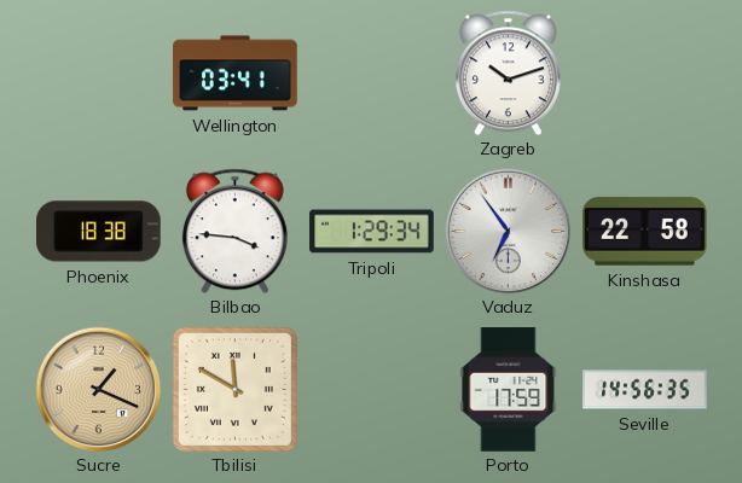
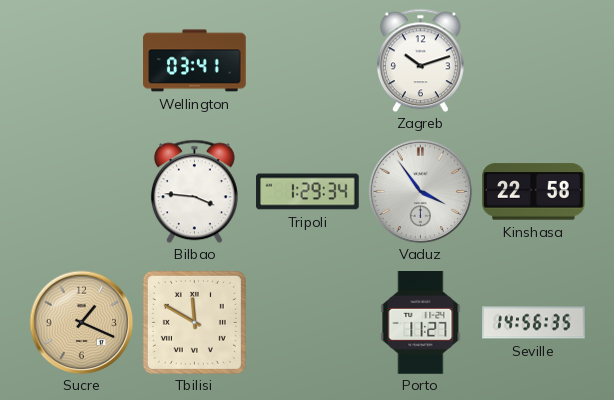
Phoenix: 18:38 -> none (99, 232)
Vaduz: 6:54 -> 3:54 (420, 191)
Porto: 17:59 -> 11:27 (421, 323)
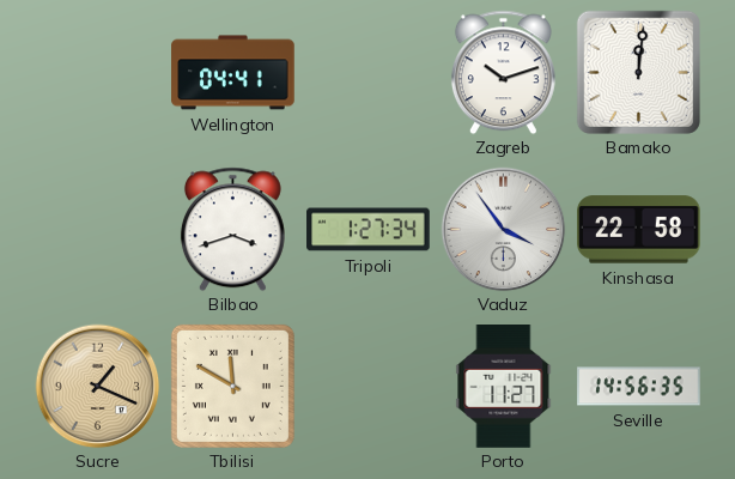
Wellington: 03:41 -> 04:41 (233, 73)
Bamako: none -> 12:01 (638, 72)
Bilbao: 3:46 -> 3:42 (232, 229)
Tripoli: 1:29 -> 1:27 (369, 230)
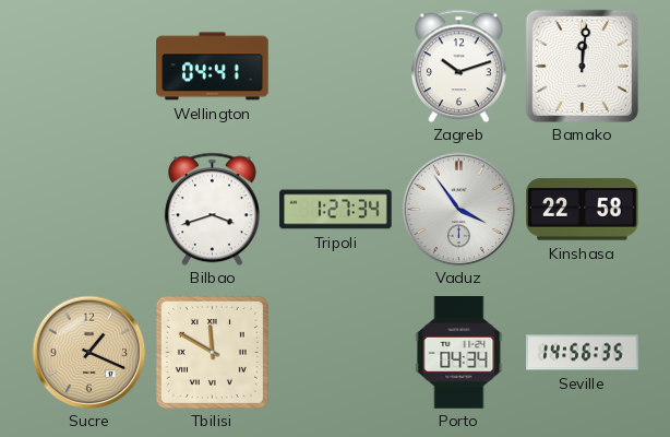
Porto: 11:27 -> 04:34 (459, 353)
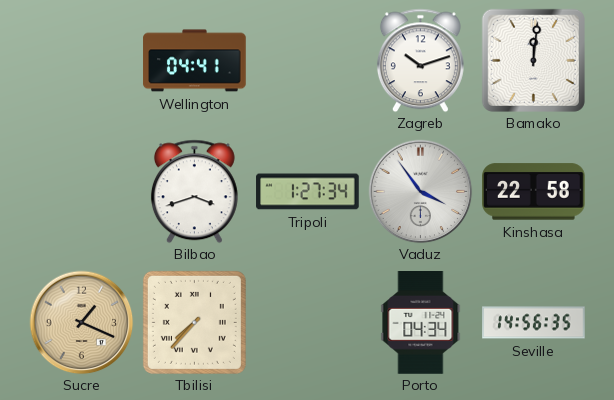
Tbilisi: 11:50 -> 7:37 (194, 322)
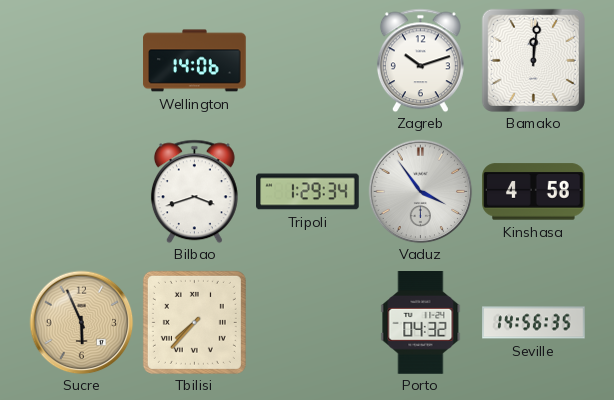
Wellington: 04:41 -> 14:06 (195, 61)
Tripoli: 1:27 -> 1:29 (308, 192)
Kinshasa: 22:58 -> 4:58 (534, 192)
Sucre: 1:19 -> 5:56 (81, 322)
Porto: 04:34 -> 04:32 (421, 323)
